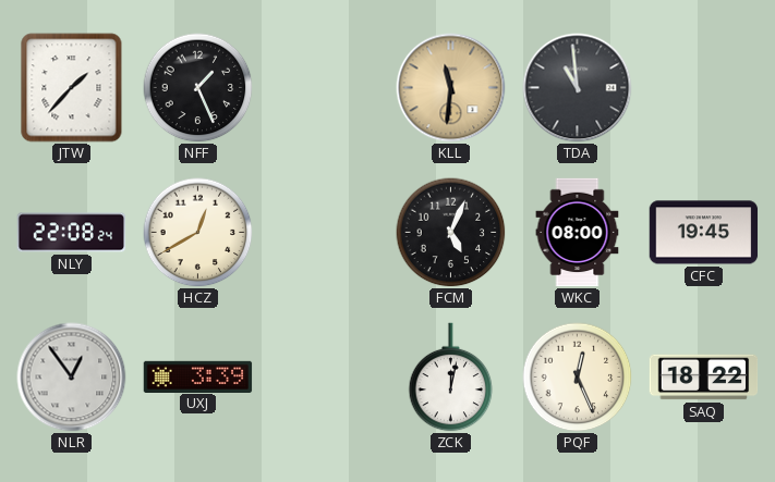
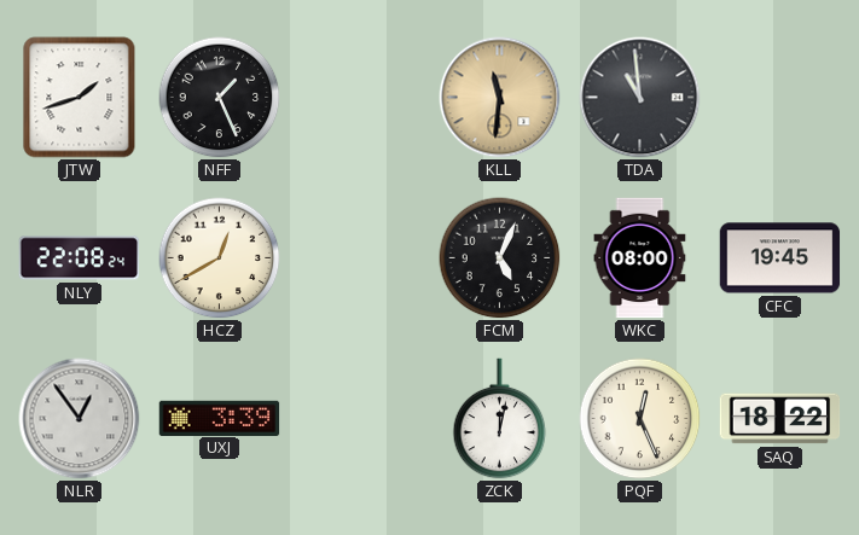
JTW: 1:37 -> 1:42 (80, 98)
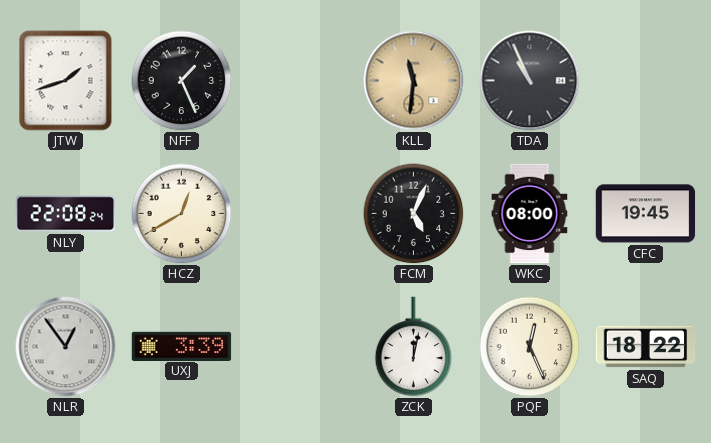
TDA: 10:59 -> 10:56 (530, 81)
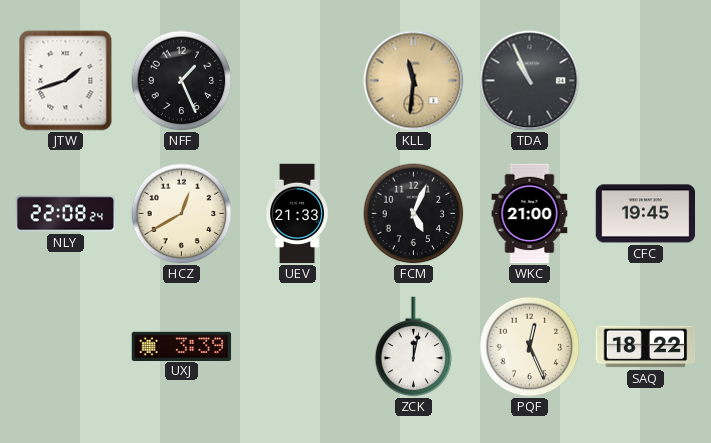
UEV: none -> 21:33 (298, 214)
WKC: 08:00 -> 21:00 (530, 214)
NLR: 12:54 -> none (66, 347)
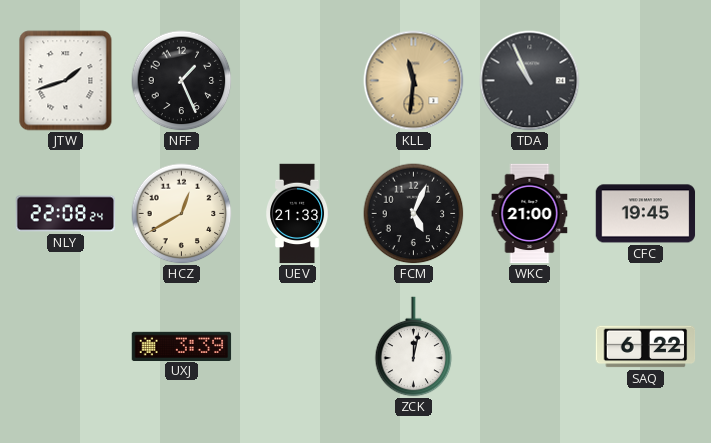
PQF: 12:26 -> none (530, 347)
SAQ: 18:22 -> 6:22 (646, 347)
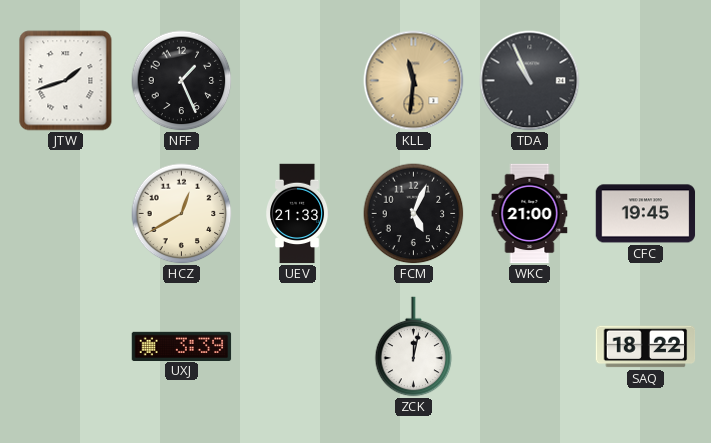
NLY: 22:08 -> none (66, 214)
SAQ: 6:22 -> 18:22 (646, 347)
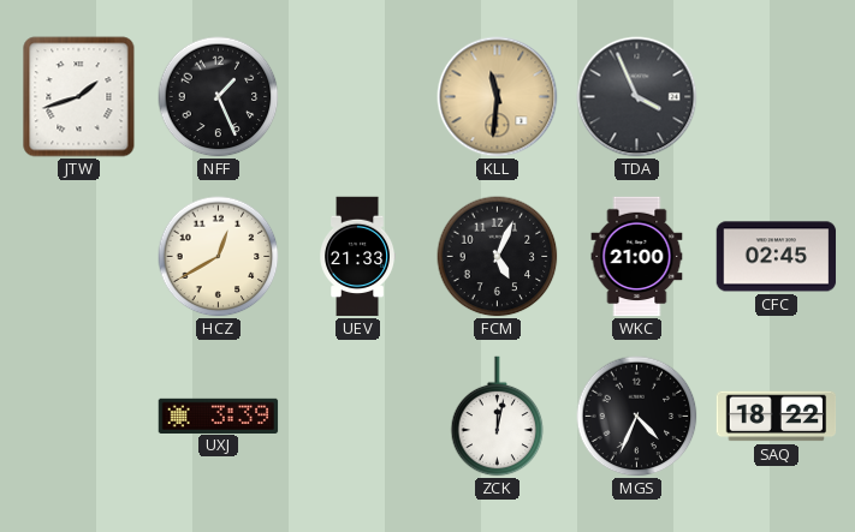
TDA: 10:56 -> 3:56 (637, 97)
CFC: 19:45 -> 02:45 (777, 257)
MGS: none -> 4:34 (637, 417)
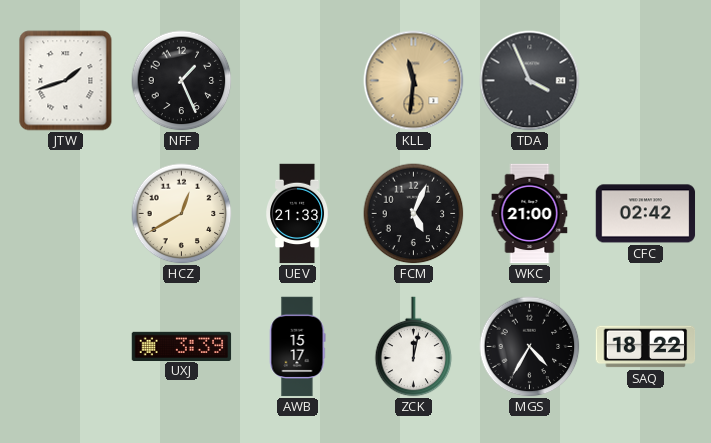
CFC: 02:45 -> 02:42 (646, 214)
AWB: none -> 15:17 (297, 347)
MGS: 4:34 -> 4:35 (530, 347)
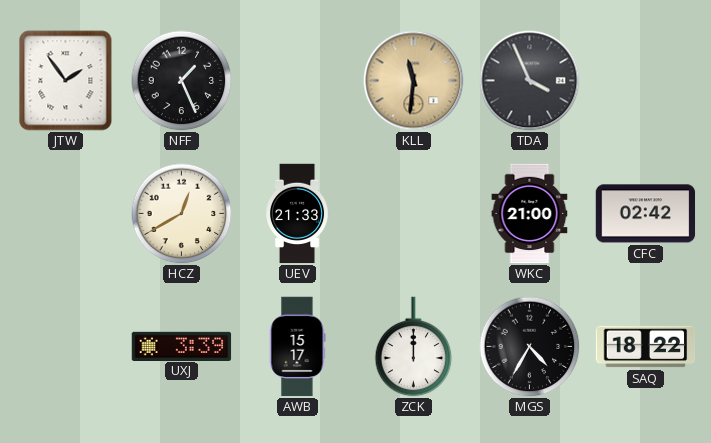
JTW: 1:42 -> 1:54 (66, 81)
FCM: 5:04 -> none (414, 214)
ZCK: 12:02 -> 12:00 (414, 347)
